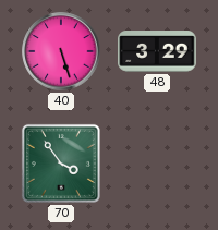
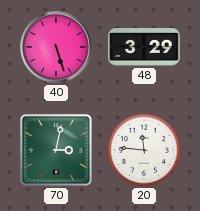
70: 3:54 -> 3:02 (56, 150)
20: none -> 11:46 (144, 150)
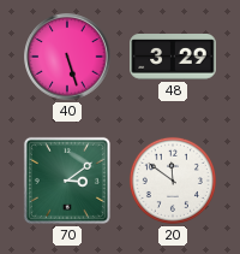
70: 3:02 -> 3:09 (67, 181)
20: 11:46 -> 11:51 (173, 181)
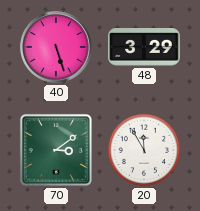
20: 11:51 -> 11:55 (144, 150)
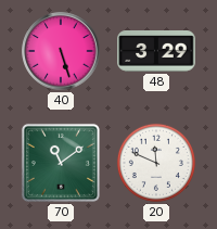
70: 3:09 -> 11:09 (61, 163)
20: 11:55 -> 11:49 (156, 163)
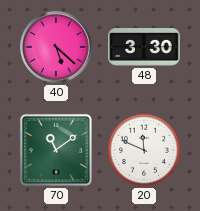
40: 5:27 -> 5:22 (56, 47)
48: 3:29 -> 3:30 (144, 47)
